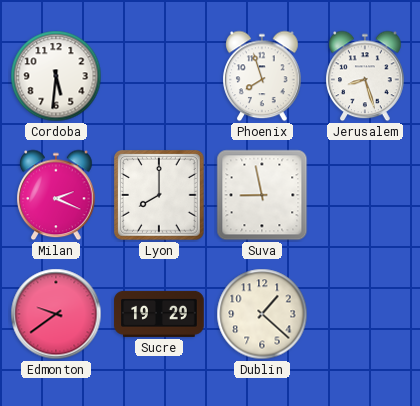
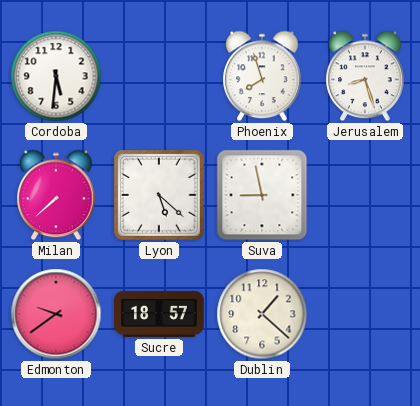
Milan: 2:19 -> 7:38 (56, 195)
Lyon: 8:00 -> 5:22 (160, 196)
Sucre: 19:29 -> 18:57 (159, 314)
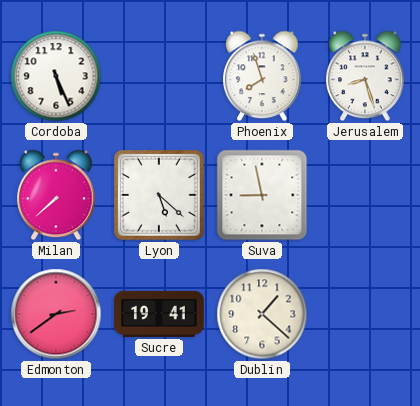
Cordoba: 5:31 -> 5:26 (56, 76)
Edmonton: 9:39 -> 2:39 (56, 314)
Sucre: 18:57 -> 19:41 (159, 314)
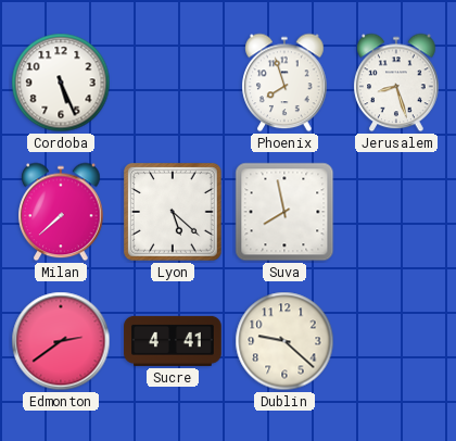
Suva: 8:58 -> 7:58 (284, 212)
Sucre: 19:41 -> 4:41 (173, 341)
Dublin: 1:22 -> 9:22 (284, 341)
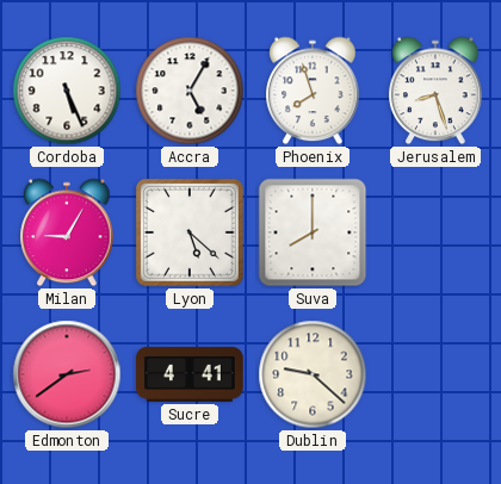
Accra: none -> 5:05 (190, 91)
Milan: 7:38 -> 9:05 (67, 232)
Suva: 7:58 -> 8:00 (313, 232)
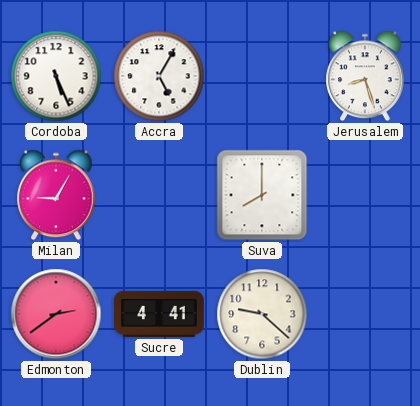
Phoenix: 7:57 -> none (313, 91)
Lyon: 5:22 -> none (191, 234)
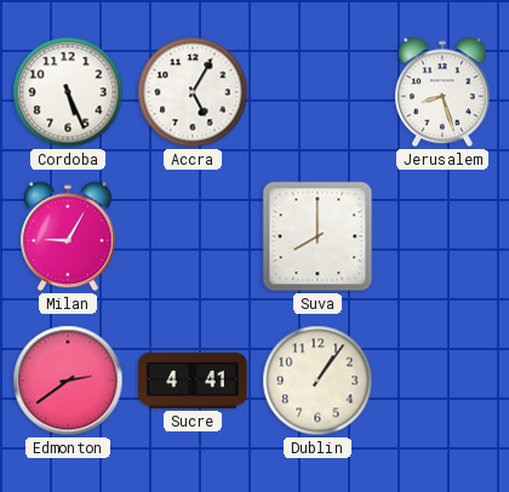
Dublin: 9:22 -> 1:06 (318, 381)
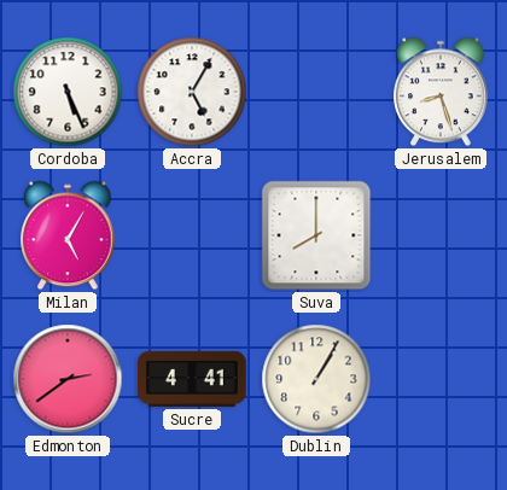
Milan: 9:05 -> 5:05 (68, 235)
Dublin: 1:06 -> 1:05 (316, 379)
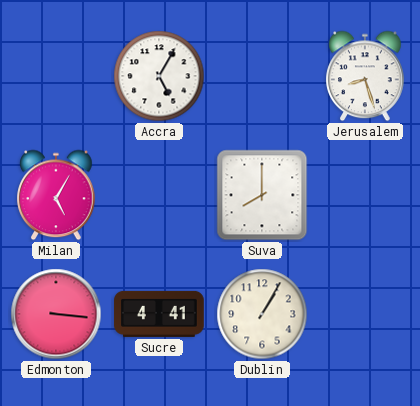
Cordoba: 5:26 -> none (68, 92)
Edmonton: 2:39 -> 3:16 (56, 314)
